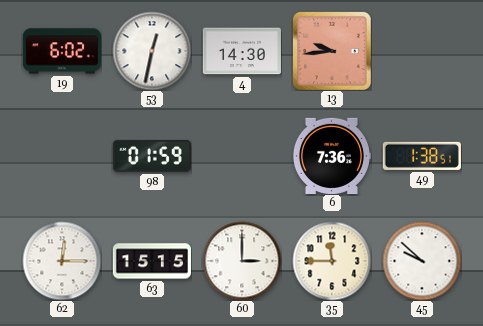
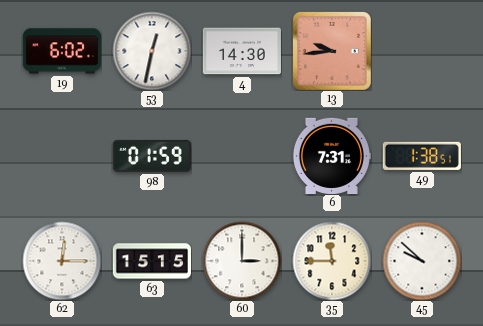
6: 7:36 -> 7:31 (332, 155)
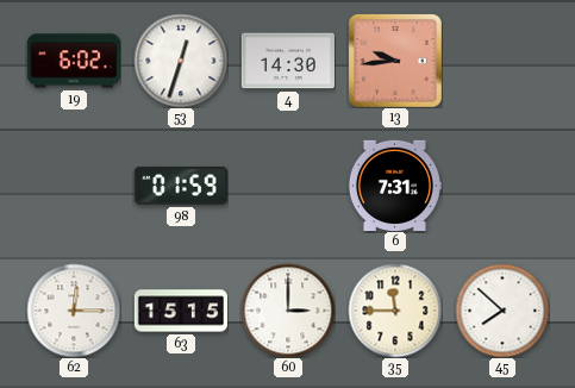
53: 12:32 -> 12:33 (181, 61)
49: 1:38 -> none (422, 156)
45: 9:52 -> 7:52 (502, 311)
